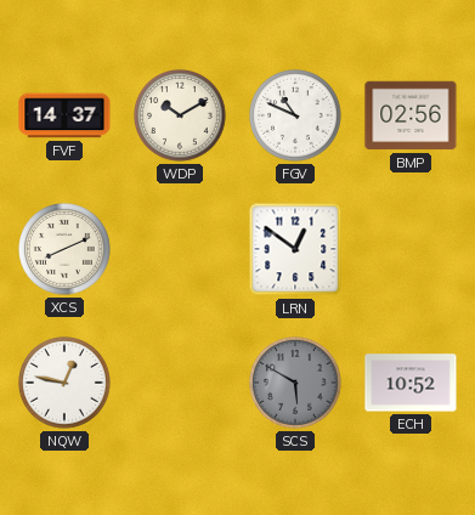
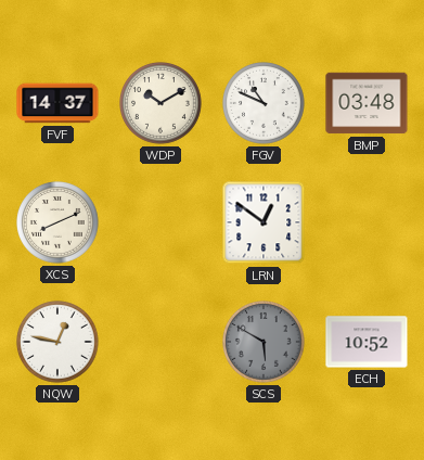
BMP: 02:56 -> 03:48 (367, 103)
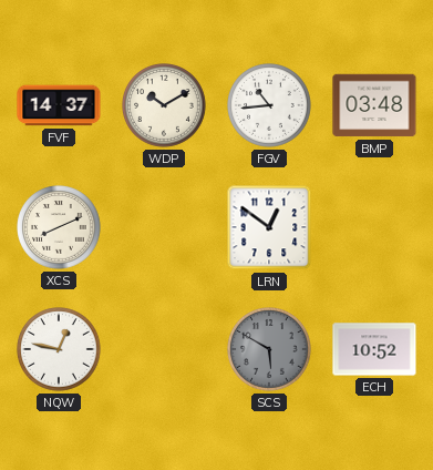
FGV: 10:49 -> 10:44 (270, 106)
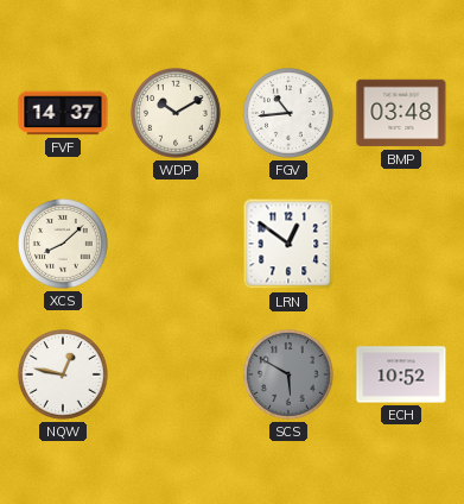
XCS: 8:11 -> 8:08 (64, 245)
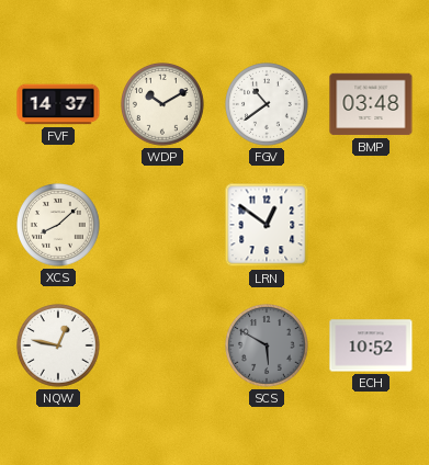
FGV: 10:44 -> 10:39 (268, 105)
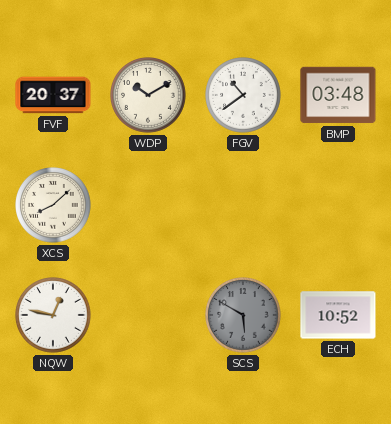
FVF: 14:37 -> 20:37 (53, 95)
LRN: 12:51 -> none (267, 225)
